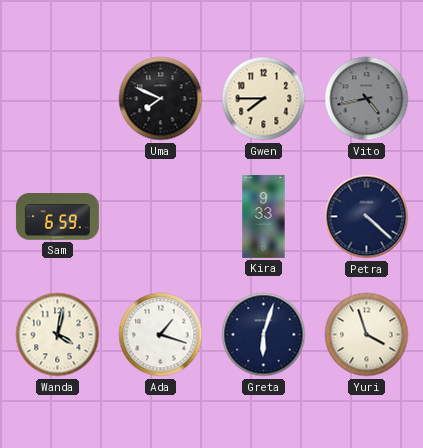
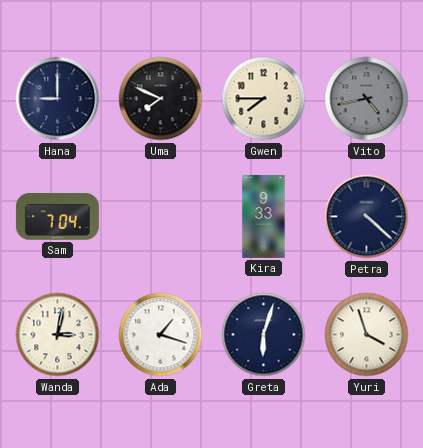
Hana: none -> 9:00 (58, 99)
Sam: 6:59 -> 7:04 (57, 217)
Wanda: 4:02 -> 3:02 (58, 335)
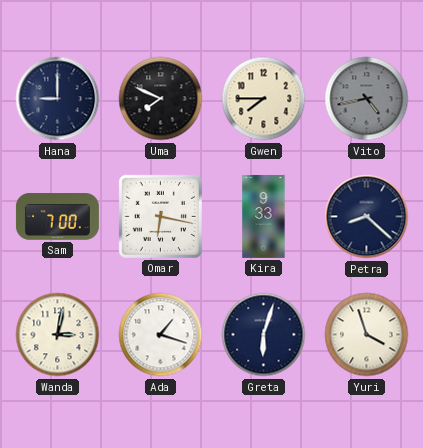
Sam: 7:04 -> 7:00 (57, 217)
Omar: none -> 6:17 (160, 216)
Petra: 4:22 -> 8:22 (367, 217)
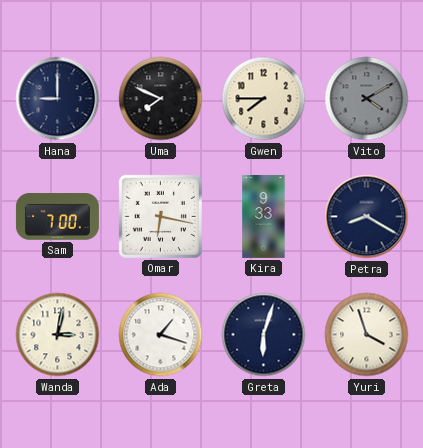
Vito: 4:43 -> 4:10 (367, 99)
Petra: 8:22 -> 8:20 (367, 217)
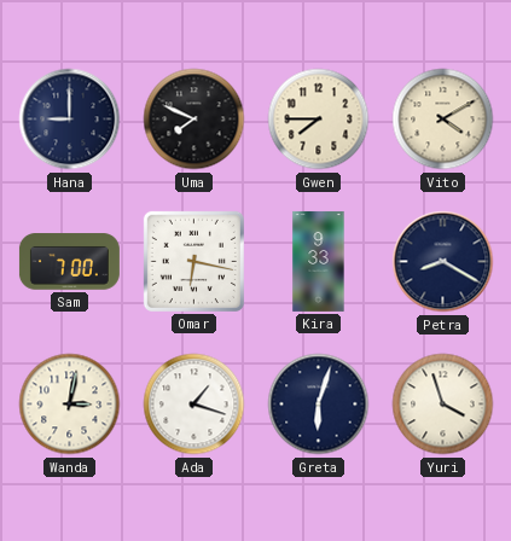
Vito dial: grey -> cream (443, 120)
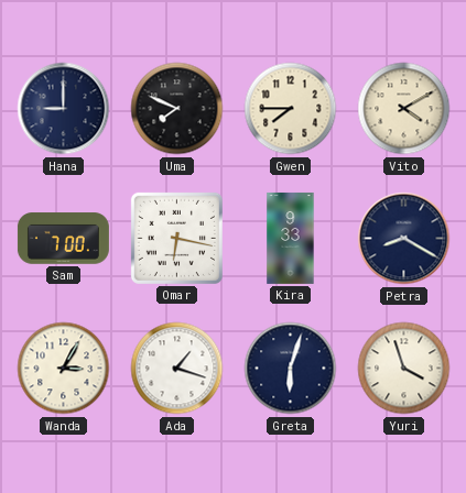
Wanda: 3:02 -> 3:05 (64, 369)
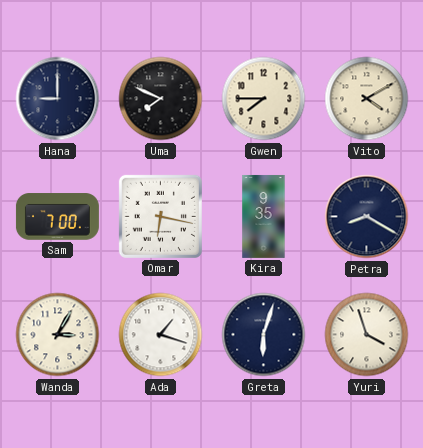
Kira: 9:33 -> 9:35 (264, 216)
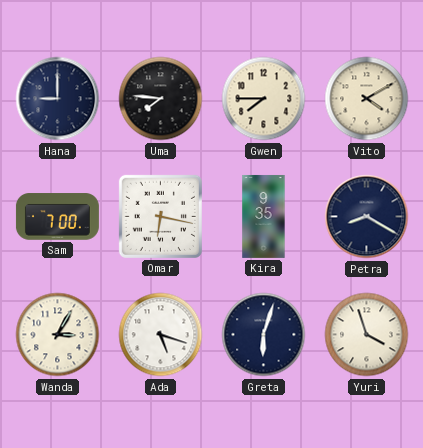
Uma: 7:49 -> 7:46 (161, 99)
Ada: 1:18 -> 5:18 (161, 335)
